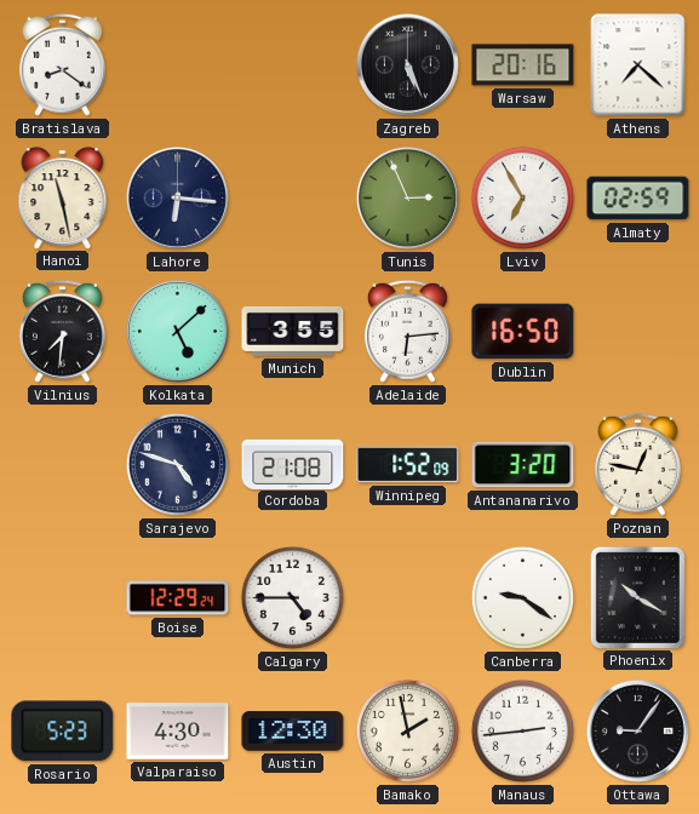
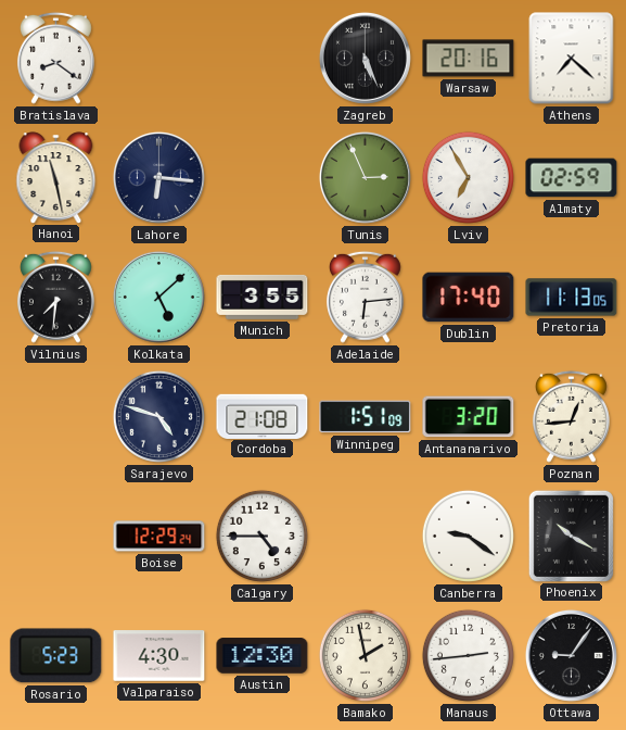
Dublin: 16:50 -> 17:40 (469, 298)
Pretoria: none -> 11:13 (572, 298)
Winnipeg: 1:52 -> 1:51 (366, 417)
Poznan: 12:47 -> 12:44 (571, 416)
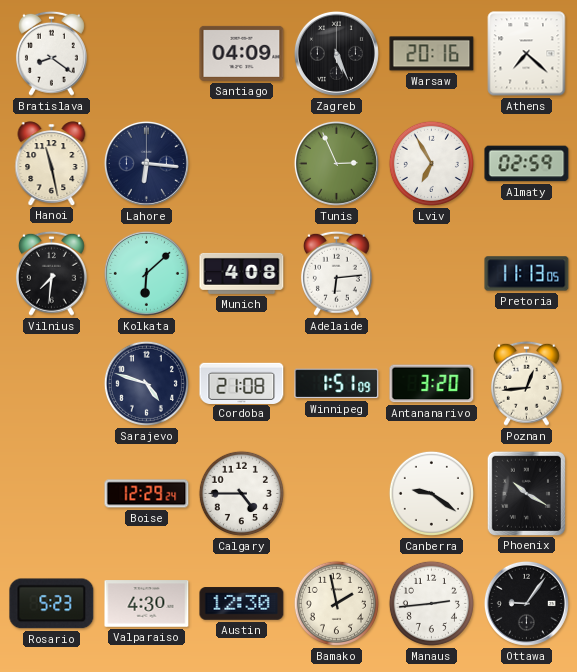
Santiago: none -> 04:09 (242, 53)
Kolkata: 5:08 -> 6:08 (146, 273)
Munich: 3:55 -> 4:08 (242, 273)
Dublin: 17:40 -> none (469, 298)
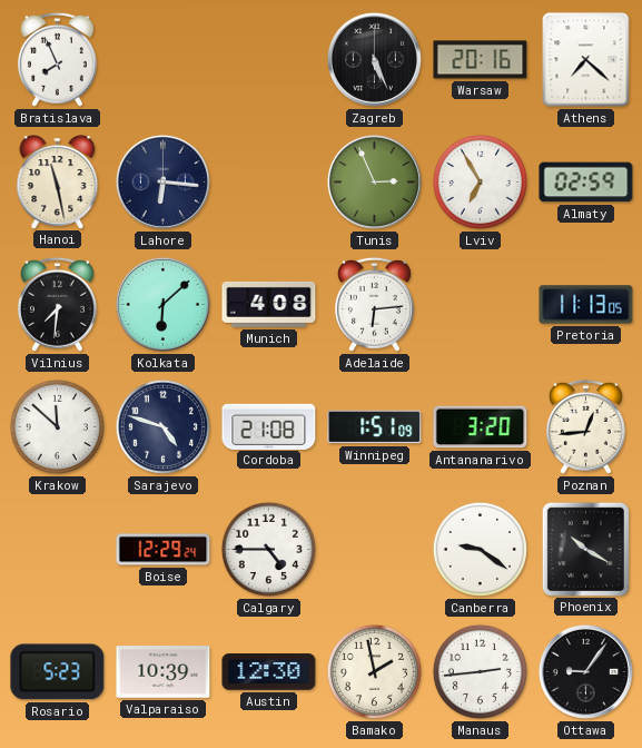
Bratislava: 8:21 -> 7:56 (57, 59)
Santiago: 04:09 -> none (242, 53)
Krakow: none -> 11:52 (57, 426)
Valparaiso: 4:30 -> 10:39 (164, 672)
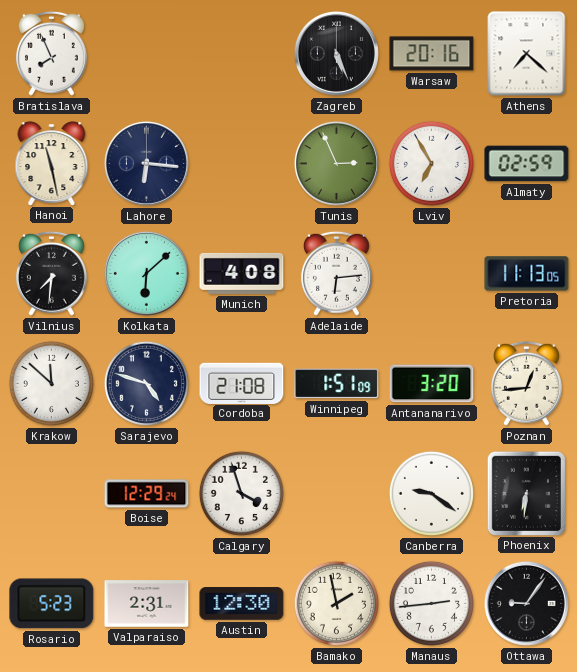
Calgary: 4:45 -> 3:57 (241, 493)
Phoenix: 10:20 -> 6:31 (526, 493)
Valparaiso: 10:39 -> 2:31 (147, 604)
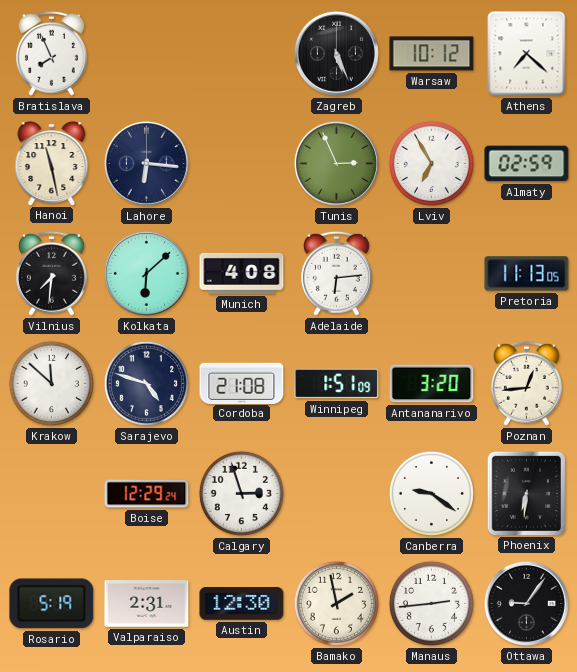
Warsaw: 20:16 -> 10:12 (432, 54)
Calgary: 3:57 -> 2:57 (241, 493)
Rosario: 5:23 -> 5:19 (52, 604)
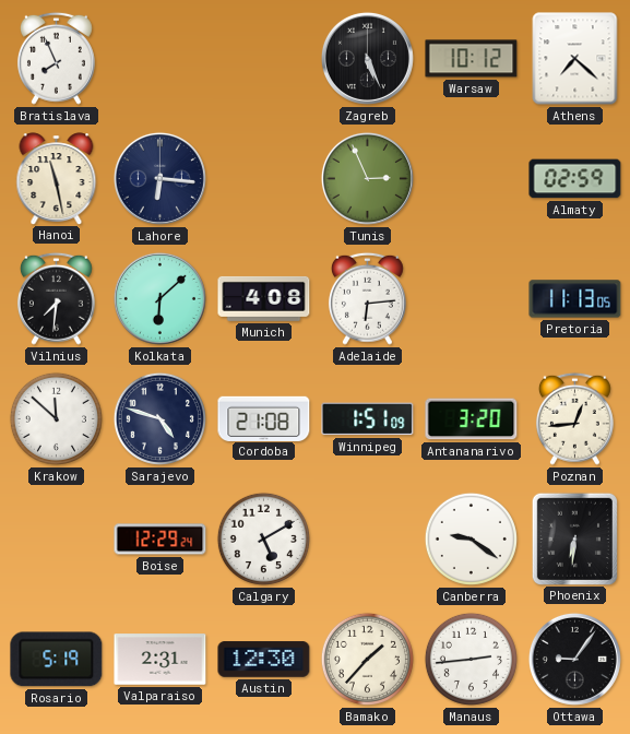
Lviv: 6:55 -> none (431, 163)
Calgary: 2:57 -> 5:10 (263, 538)
Bamako: 1:58 -> 1:37 (367, 659)
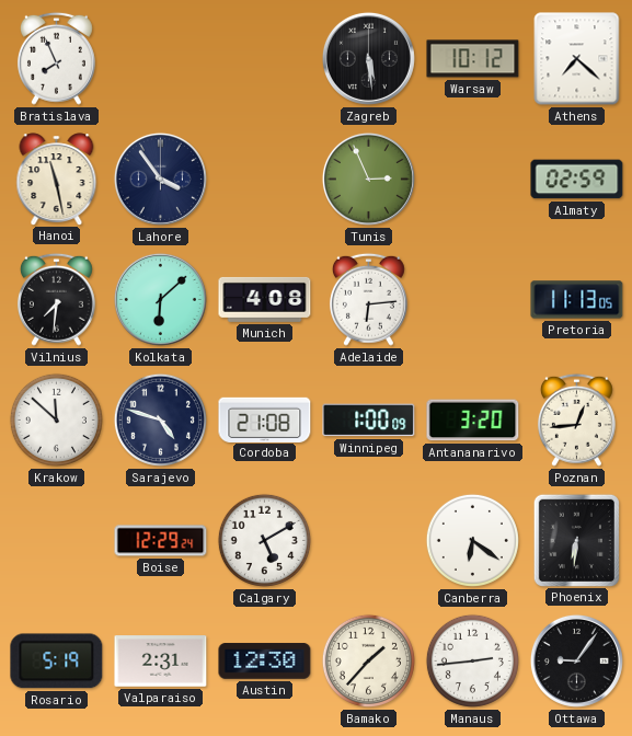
Zagreb: 5:26 -> 5:29 (368, 58)
Lahore: 6:16 -> 3:54 (160, 179)
Winnipeg: 1:51 -> 1:00 (369, 421)
Canberra: 9:21 -> 6:21 (472, 540)
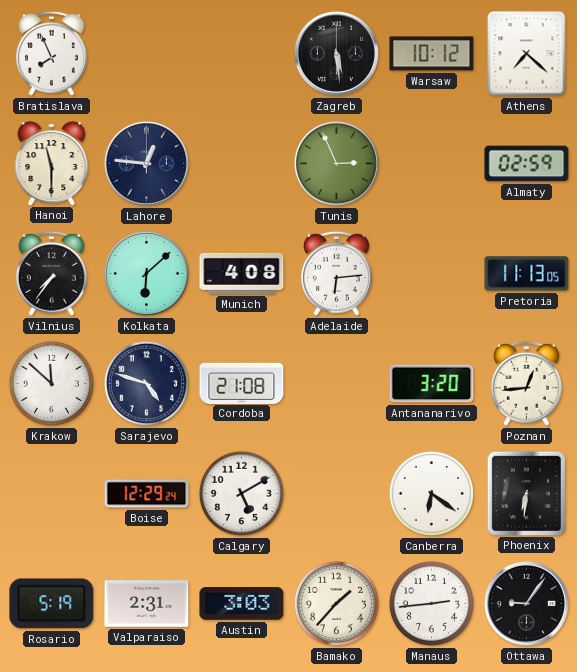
Hanoi: 11:28 -> 11:30 (52, 163)
Lahore: 3:54 -> 12:46 (146, 163)
Vilnius: 7:31 -> 7:36 (51, 273)
Winnipeg: 1:00 -> none (369, 421)
Austin: 12:30 -> 3:03 (242, 604)
